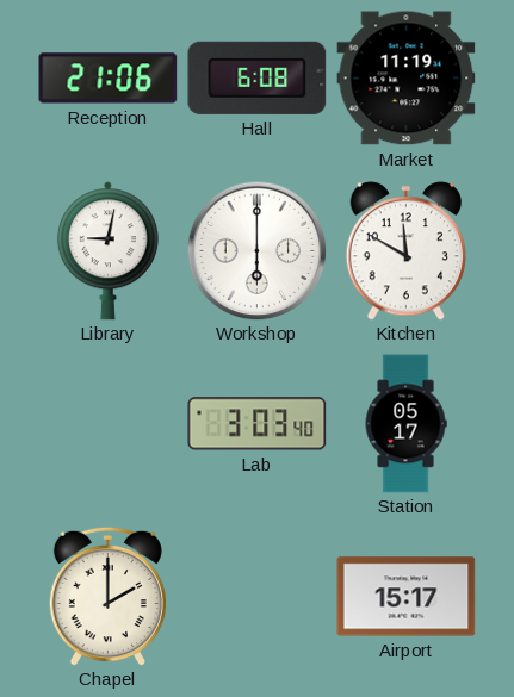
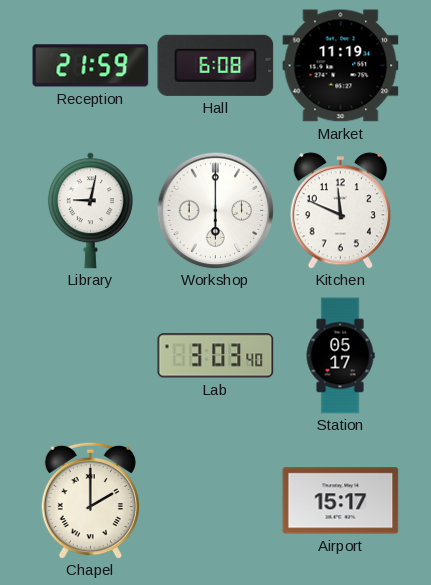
Reception: 21:06 -> 21:59 (91, 66)
Kitchen: 11:50 -> 11:49 (340, 211)
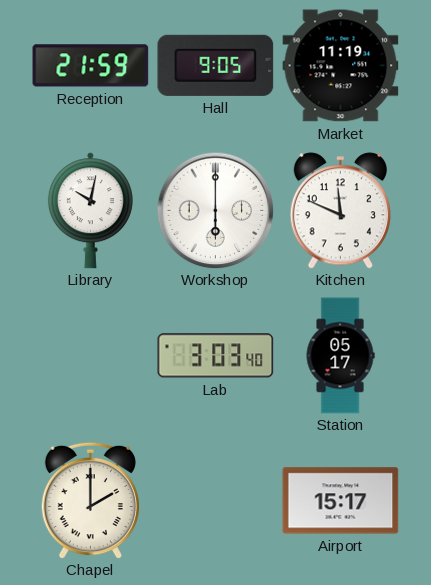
Hall: 6:08 -> 9:05 (216, 65)
Library: 9:02 -> 10:02 (90, 211)
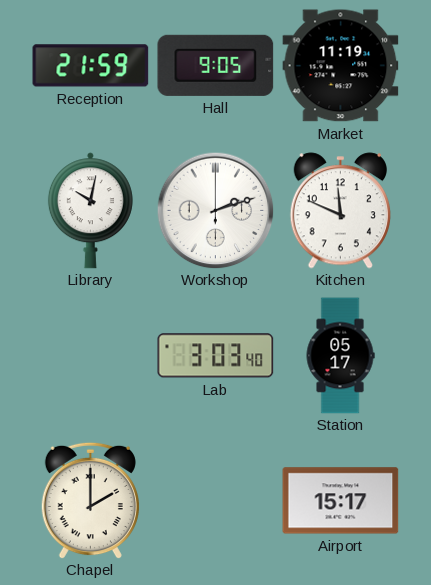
Workshop: 6:00 -> 2:12 (215, 210)
